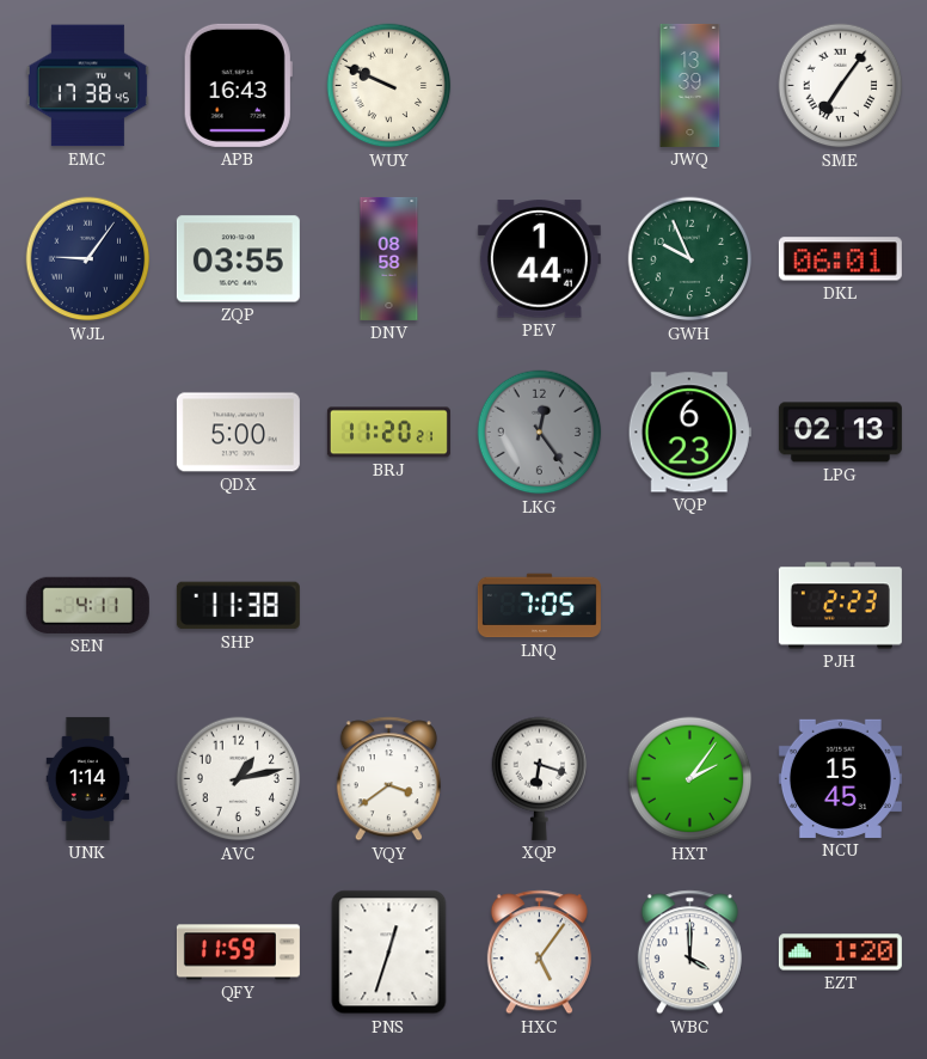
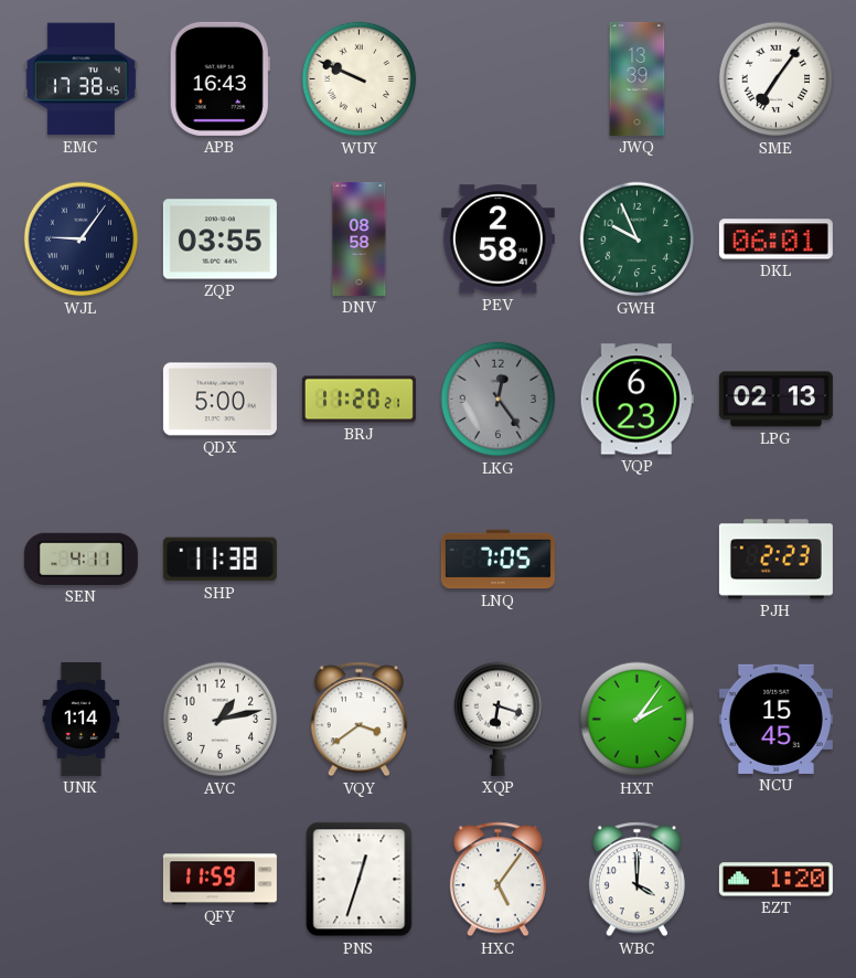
PEV: 1:44 -> 2:58 (497, 240)
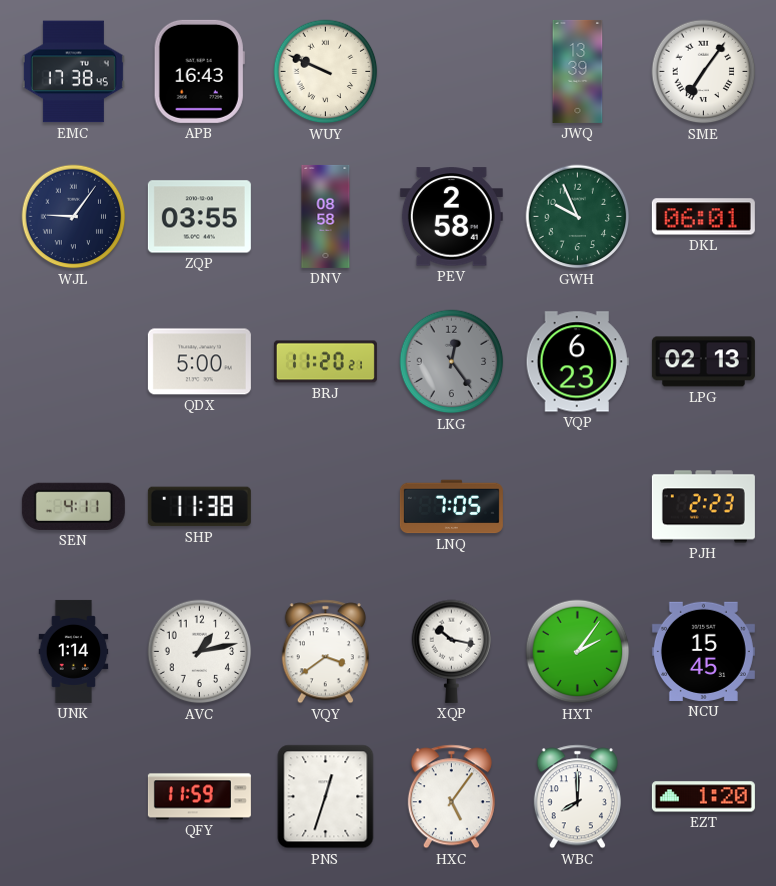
XQP: 6:18 -> 10:17 (452, 651)
WBC: 4:00 -> 8:00 (577, 797)
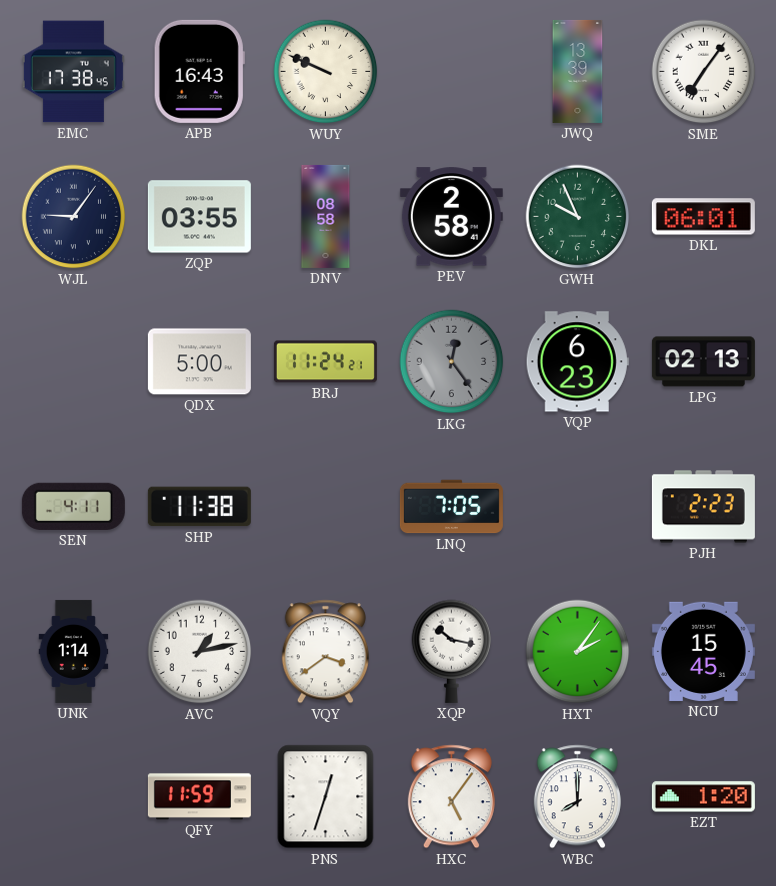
BRJ: 11:20 -> 11:24 (325, 362)
